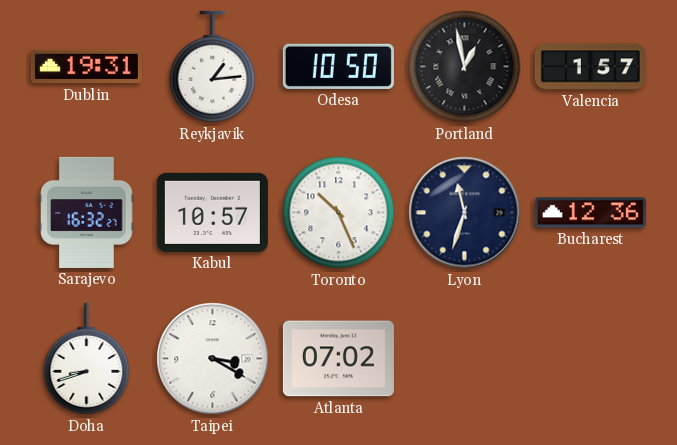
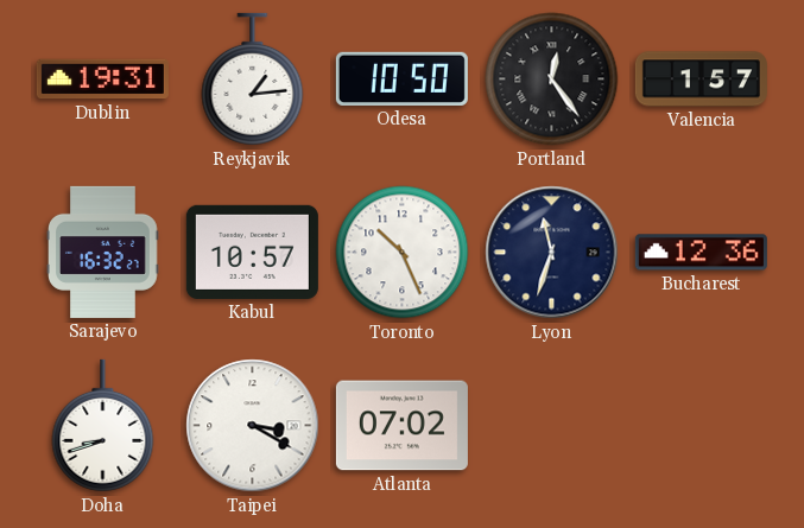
Portland: 12:58 -> 12:24 (552, 79)
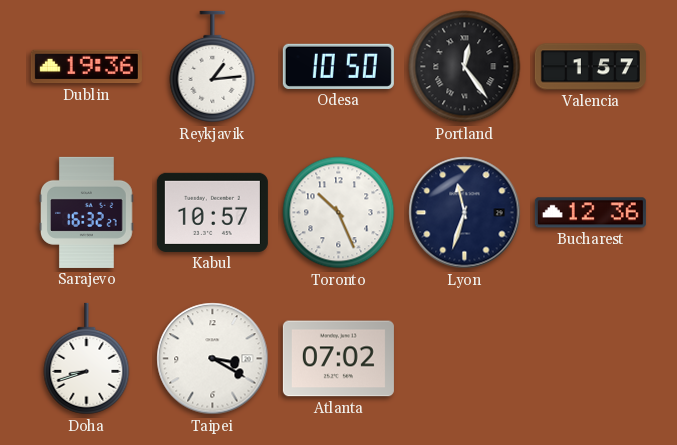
Dublin: 19:31 -> 19:36 (86, 67)
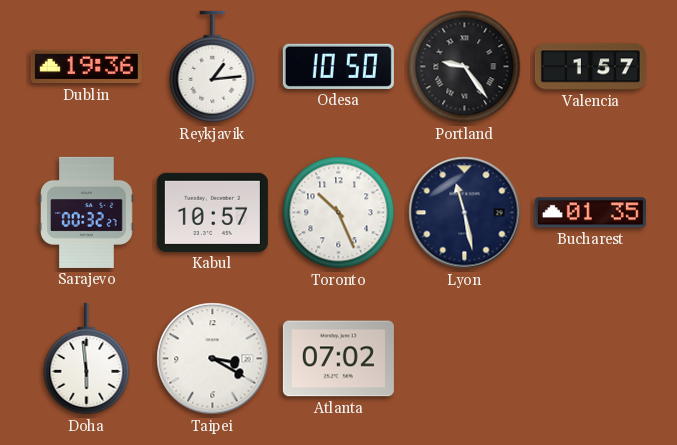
Portland: 12:24 -> 9:24 (465, 67)
Sarajevo: 16:32 -> 00:32 (87, 212)
Lyon: 11:33 -> 11:28 (465, 213)
Bucharest: 12:36 -> 01:35 (590, 213)
Doha: 8:42 -> 5:59 (87, 359)
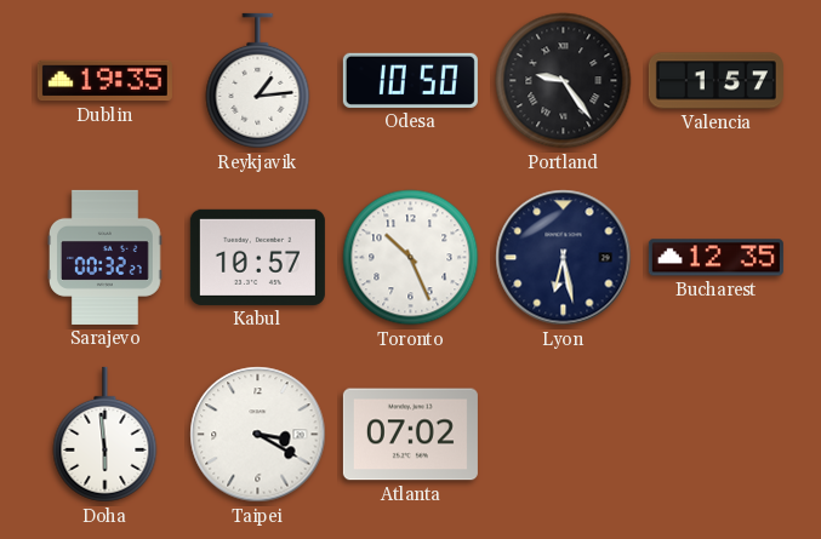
Dublin: 19:36 -> 19:35 (104, 81)
Lyon: 11:28 -> 6:28 (564, 258)
Bucharest: 01:35 -> 12:35 (715, 258)
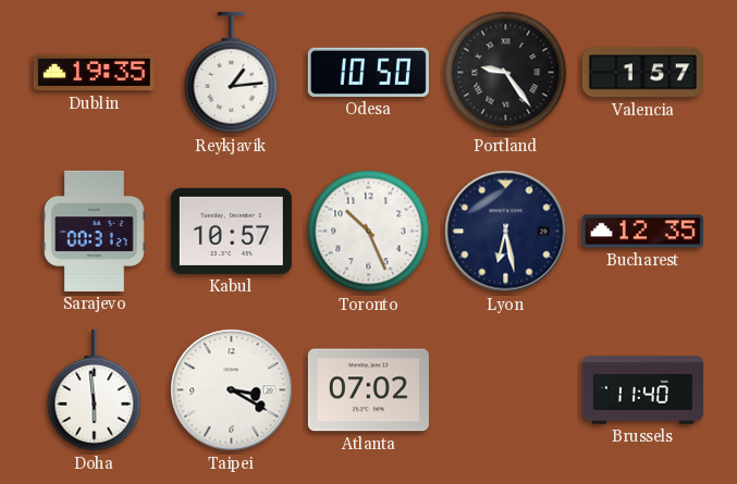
Sarajevo: 00:32 -> 00:31 (95, 231)
Brussels: none -> 11:40 (642, 390)
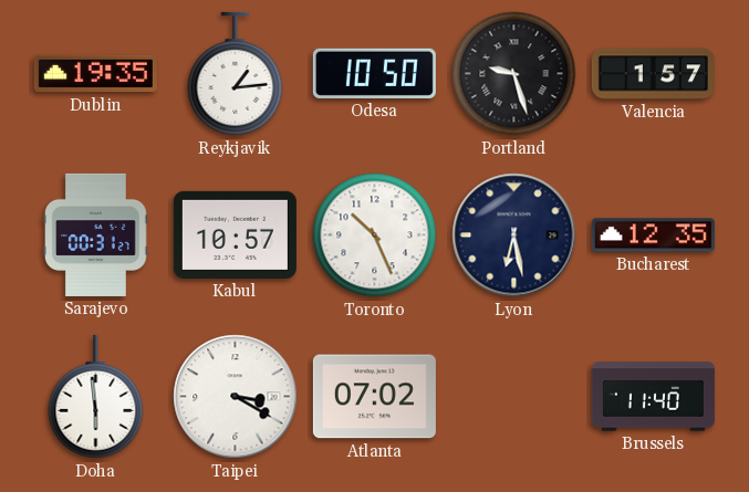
Portland: 9:24 -> 9:27 (514, 74)
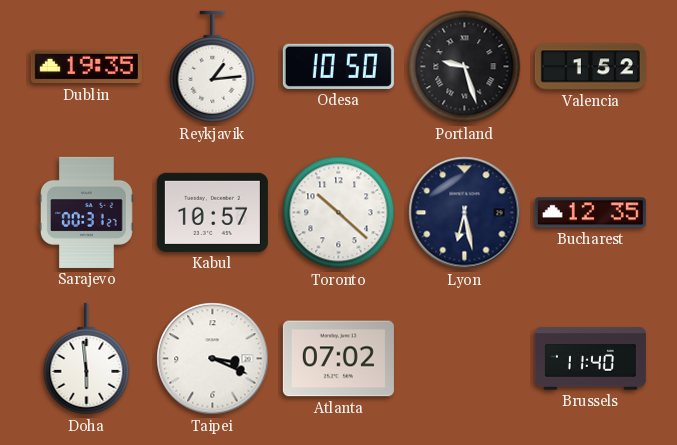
Valencia: 1:57 -> 1:52 (590, 67)
Toronto: 10:26 -> 10:22 (339, 213)
Taipei: 3:20 -> 3:19 (213, 359)
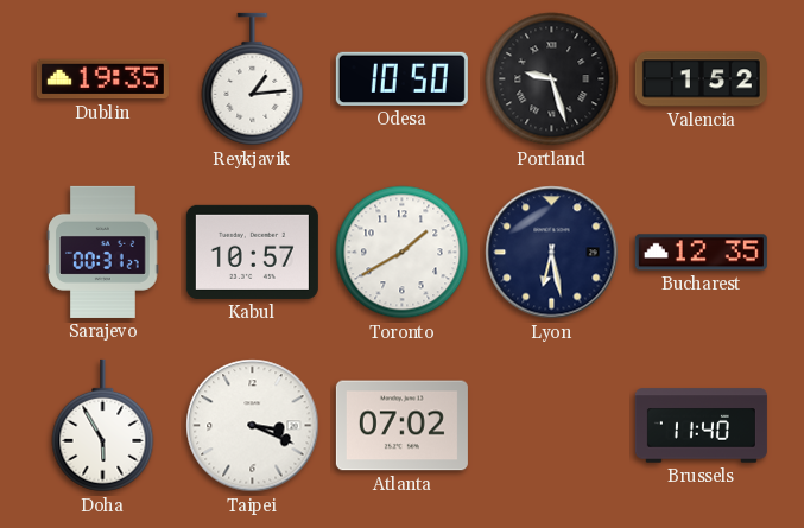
Toronto: 10:22 -> 1:40 (403, 253)
Doha: 5:59 -> 5:55 (103, 426)
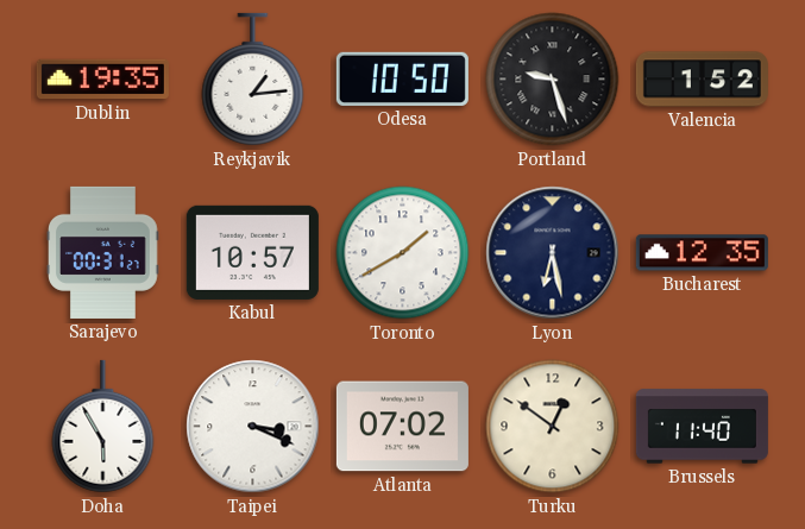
Turku: none -> 12:51 (553, 427)
